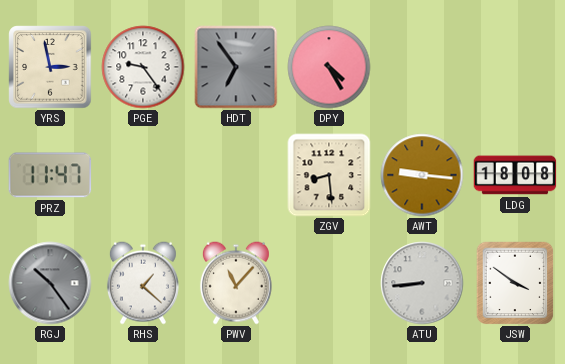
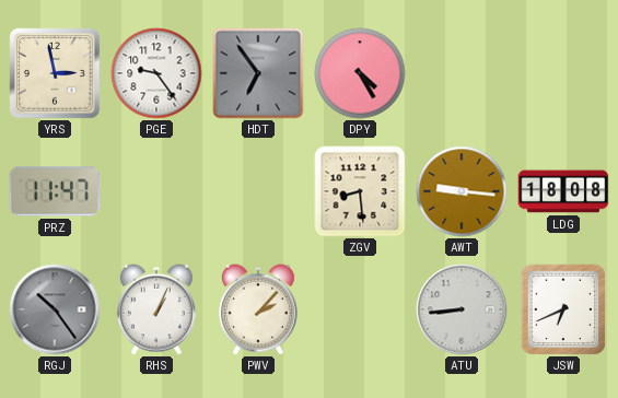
RHS: 1:22 -> 1:04 (156, 309)
PWV: 11:07 -> 2:07 (258, 309)
JSW: 3:51 -> 6:41 (563, 309)
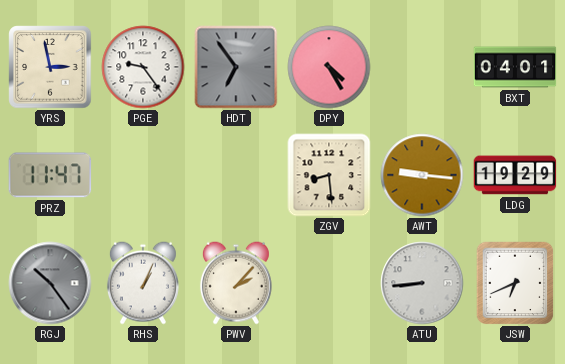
BXT: none -> 04:01 (515, 67)
LDG: 18:08 -> 19:29 (515, 175)
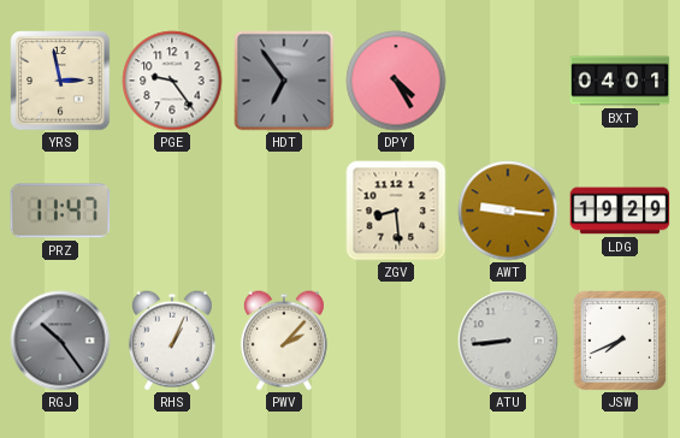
JSW: 6:41 -> 7:41 (620, 341)
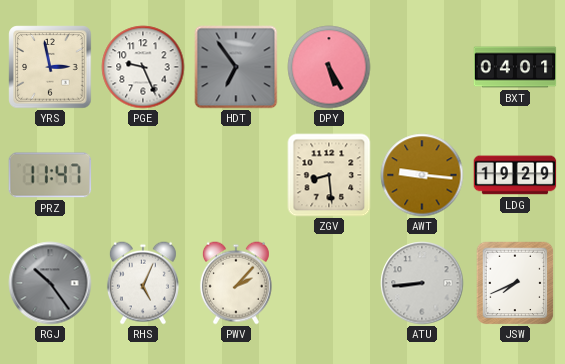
PGE: 9:24 -> 9:26 (143, 67)
DPY: 4:25 -> 5:25 (329, 67)
RHS: 1:04 -> 5:04 (143, 283)
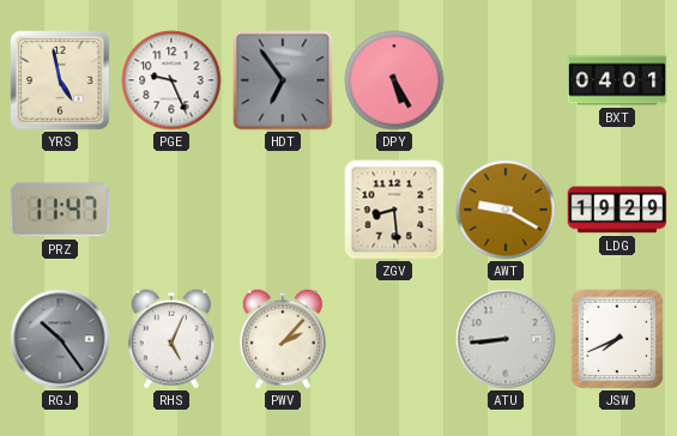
YRS: 2:58 -> 4:58 (60, 80)
AWT: 9:16 -> 9:20 (506, 210)
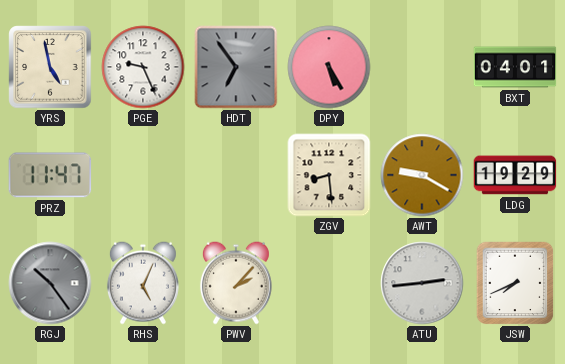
ATU: 8:44 -> 2:44 (422, 283)
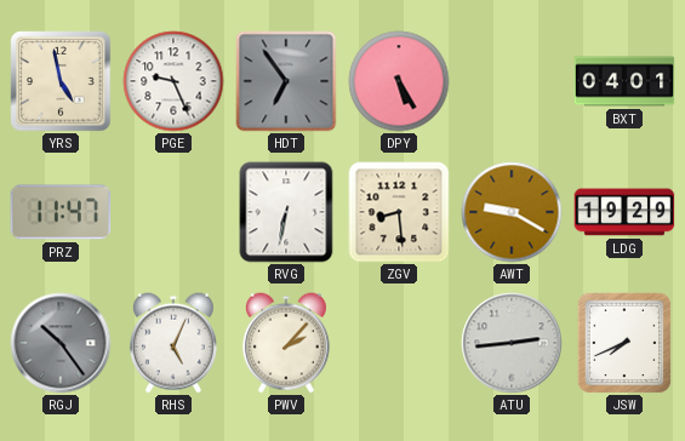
RVG: none -> 6:32 (286, 212)
